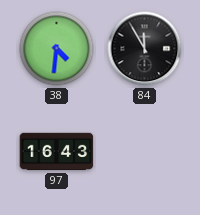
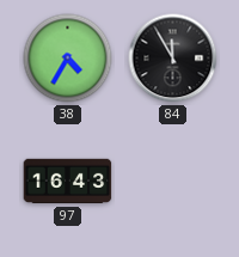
38: 4:31 -> 4:35 (68, 59)
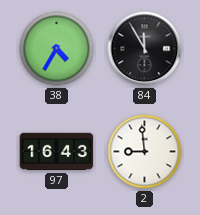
2: none -> 8:59 (145, 152)
